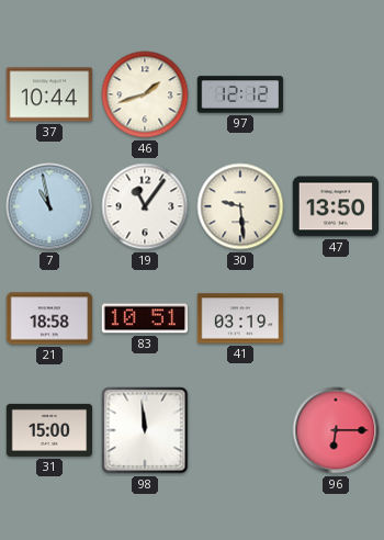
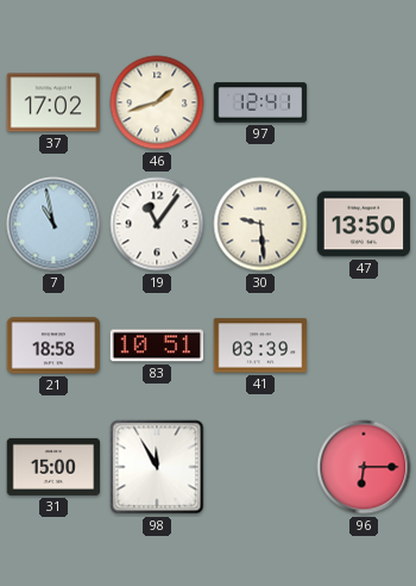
37: 10:44 -> 17:02 (53, 102)
97: 12:12 -> 12:41 (260, 102)
41: 03:19 -> 03:39 (260, 345)
98: 11:59 -> 11:55 (157, 467)
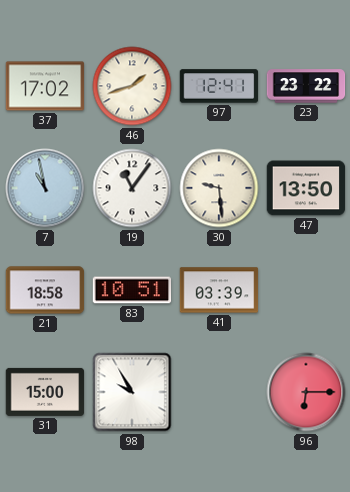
23: none -> 23:22 (306, 86)
98: 11:55 -> 9:55 (132, 392)
